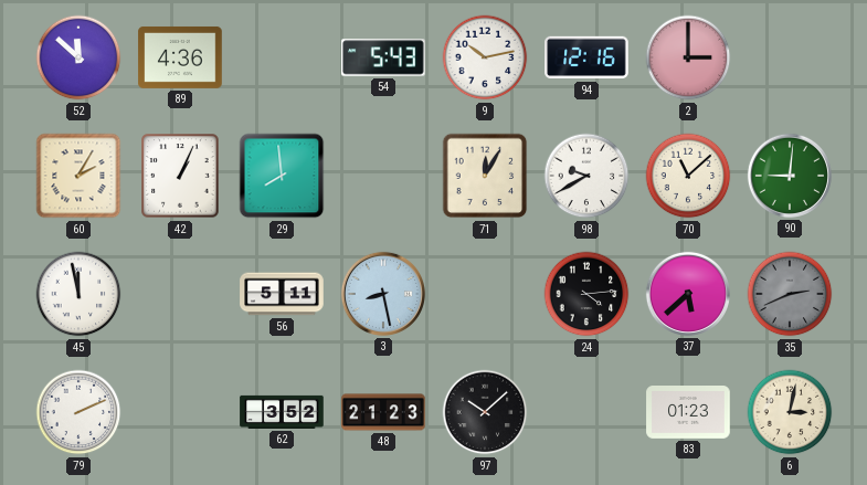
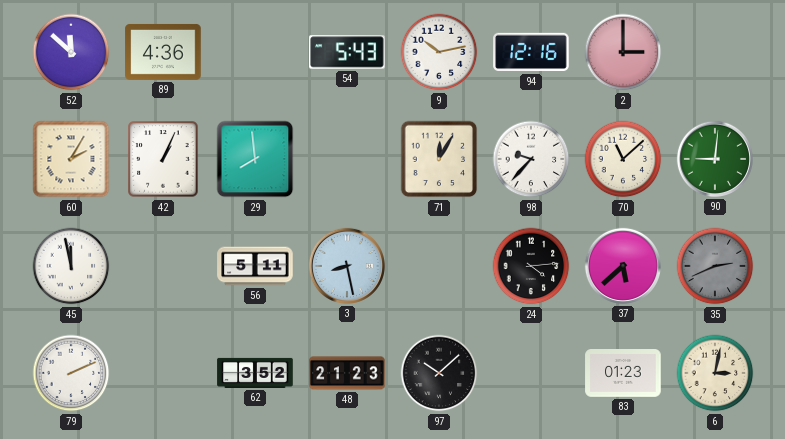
98: 9:40 -> 9:37 (531, 159)
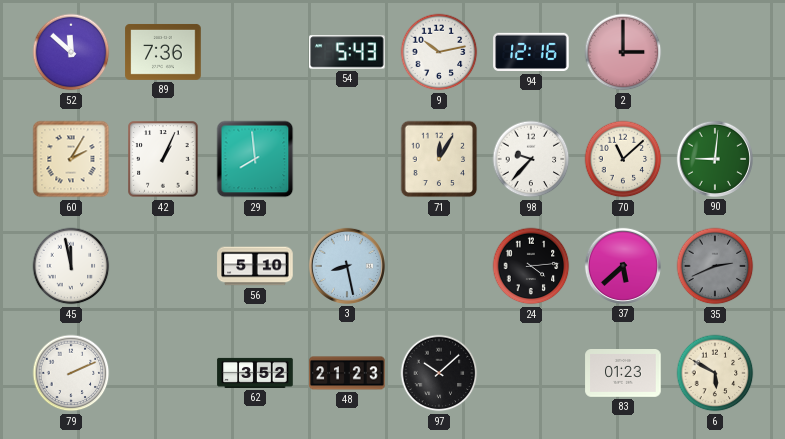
89: 4:36 -> 7:36 (163, 52)
56: 5:11 -> 5:10 (255, 266)
6: 3:02 -> 5:50 (715, 373)
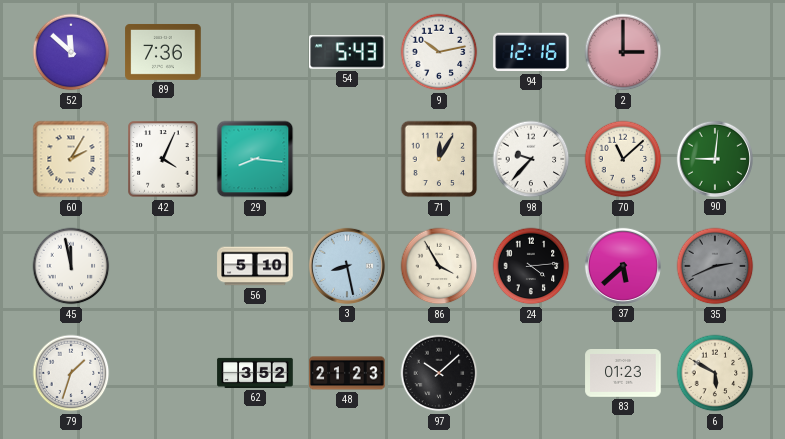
42: 1:04 -> 4:04 (163, 159)
29: 7:59 -> 8:16 (255, 159)
86: none -> 3:55 (439, 266)
79: 2:11 -> 1:33 (71, 373)
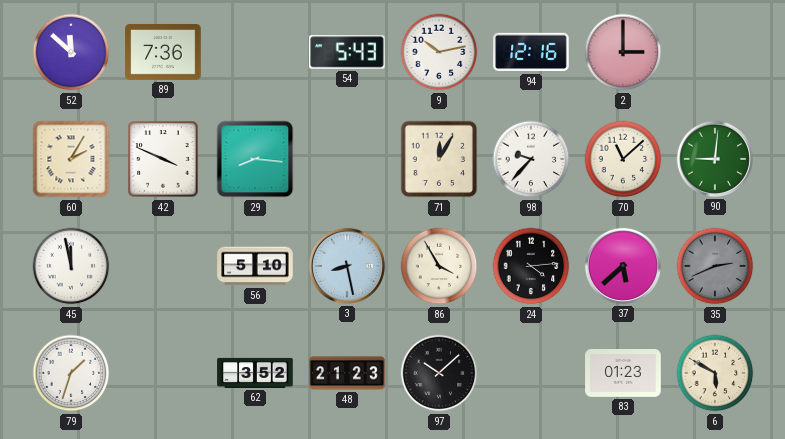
42: 4:04 -> 3:49 (163, 159)
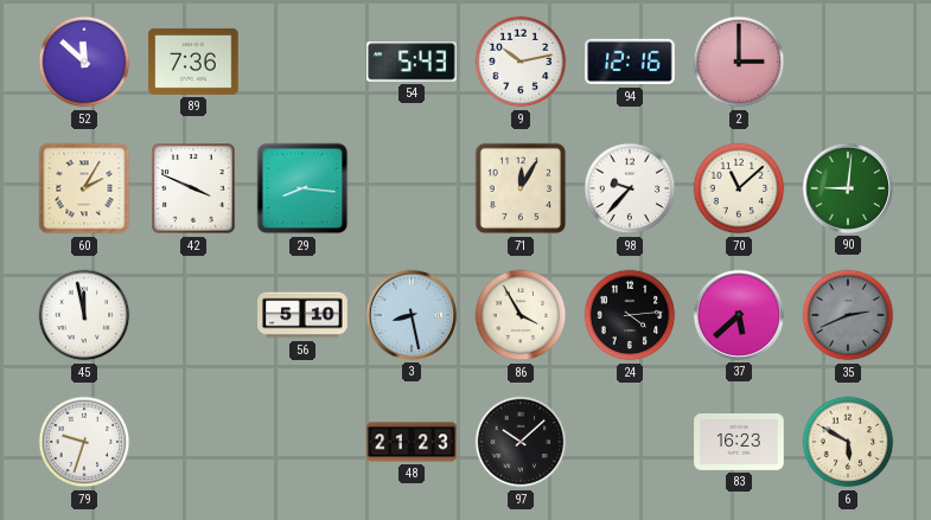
79: 1:33 -> 9:33 (84, 442)
62: 3:52 -> none (255, 373)
83: 01:23 -> 16:23 (739, 443)
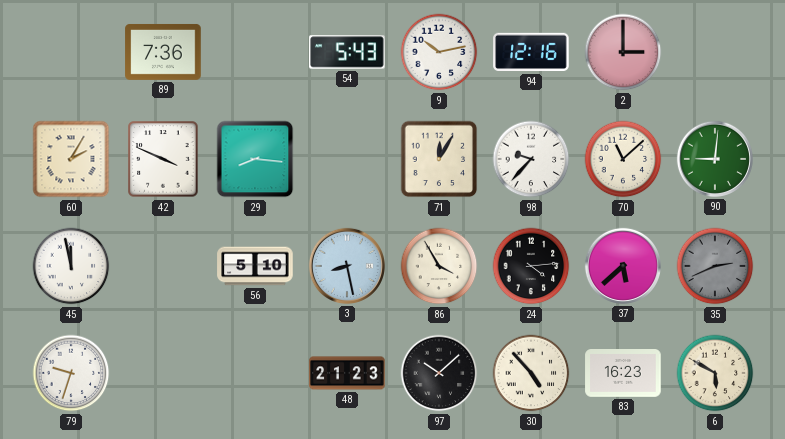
52: 11:52 -> none (84, 62)
30: none -> 4:53 (531, 373)
